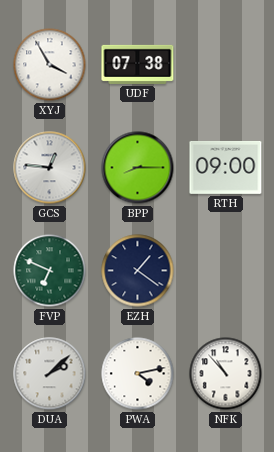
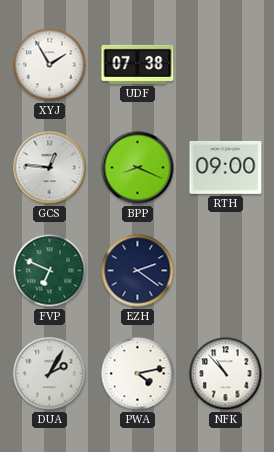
XYJ: 3:55 -> 1:55 (50, 65)
BPP: 8:15 -> 8:19 (138, 168)
EZH: 1:21 -> 2:21 (138, 271)
DUA: 2:08 -> 2:05 (50, 374)
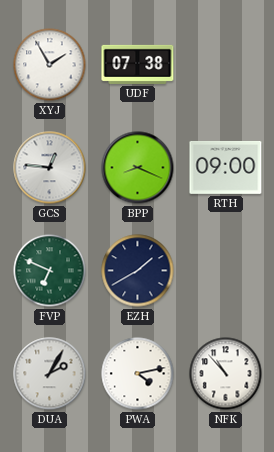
EZH: 2:21 -> 1:40 (138, 271)
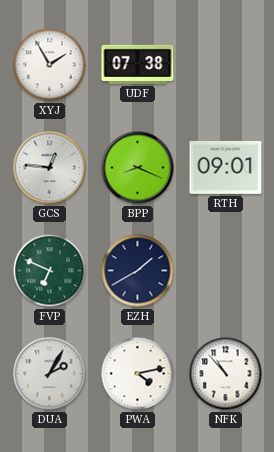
RTH: 09:00 -> 09:01 (226, 167)
